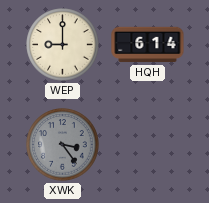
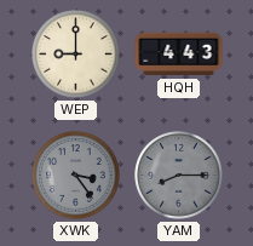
HQH: 6:14 -> 4:43 (179, 55)
YAM: none -> 8:15 (179, 176)
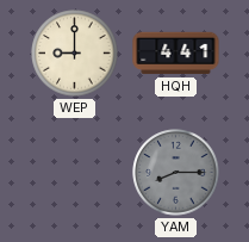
HQH: 4:43 -> 4:41 (176, 54)
XWK: 3:24 -> none (76, 176)
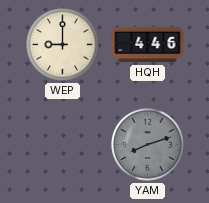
HQH: 4:41 -> 4:46 (148, 45)
YAM: 8:15 -> 8:12 (148, 145)
